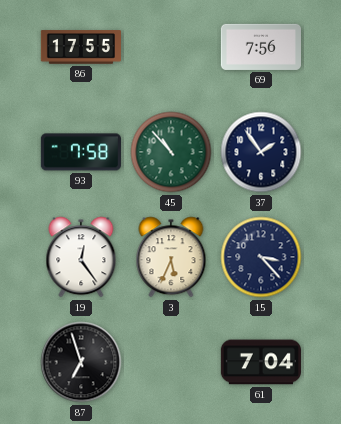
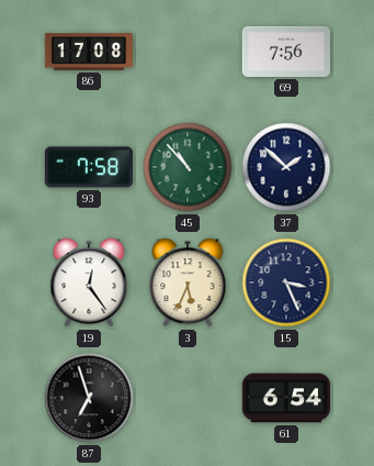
86: 17:55 -> 17:08 (89, 52)
37: 1:54 -> 1:52 (286, 167)
15: 3:23 -> 3:26 (286, 282)
61: 7:04 -> 6:54 (286, 398)
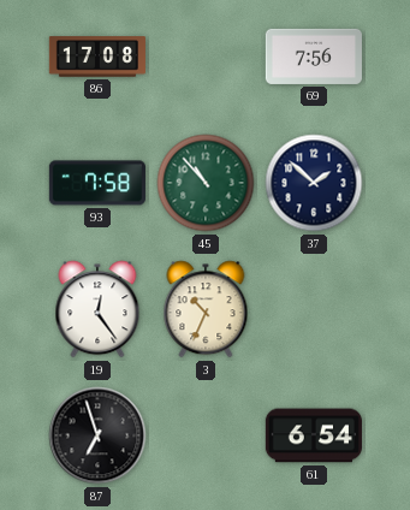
3: 5:34 -> 10:34 (206, 309)
15: 3:26 -> none (286, 282)
